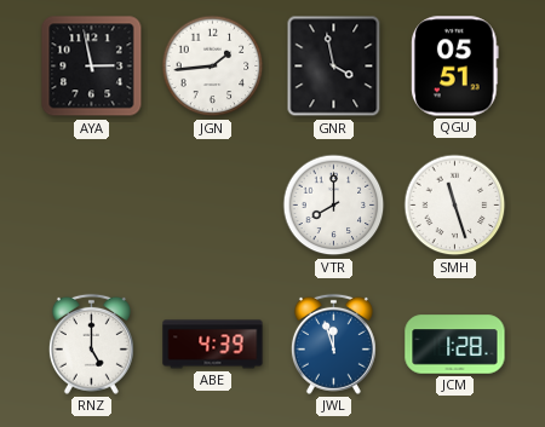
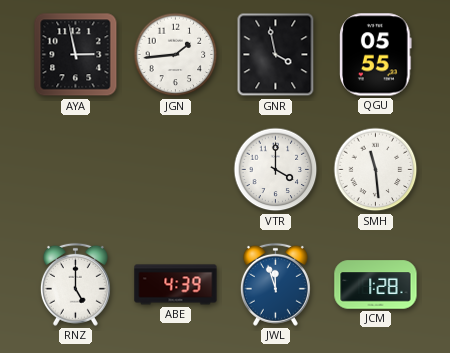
QGU: 05:51 -> 05:55 (376, 55)
VTR: 8:00 -> 4:00 (276, 170)
SMH: 11:27 -> 11:29 (376, 170)
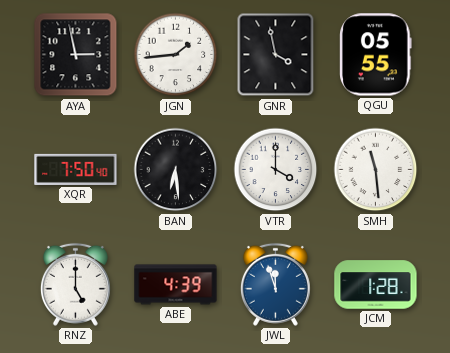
XQR: none -> 7:50 (76, 169)
BAN: none -> 6:29 (176, 170)
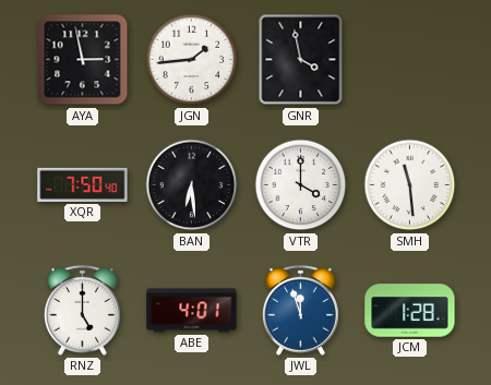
QGU: 05:55 -> none (376, 55)
ABE: 4:39 -> 4:01 (192, 311)
